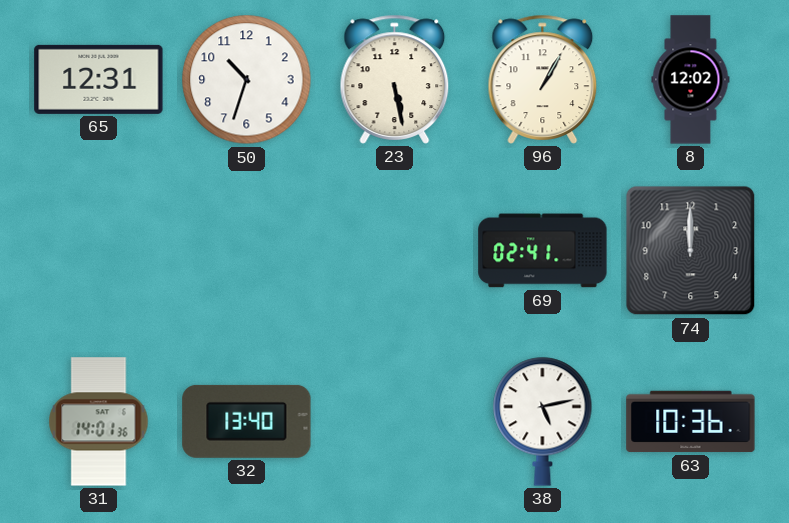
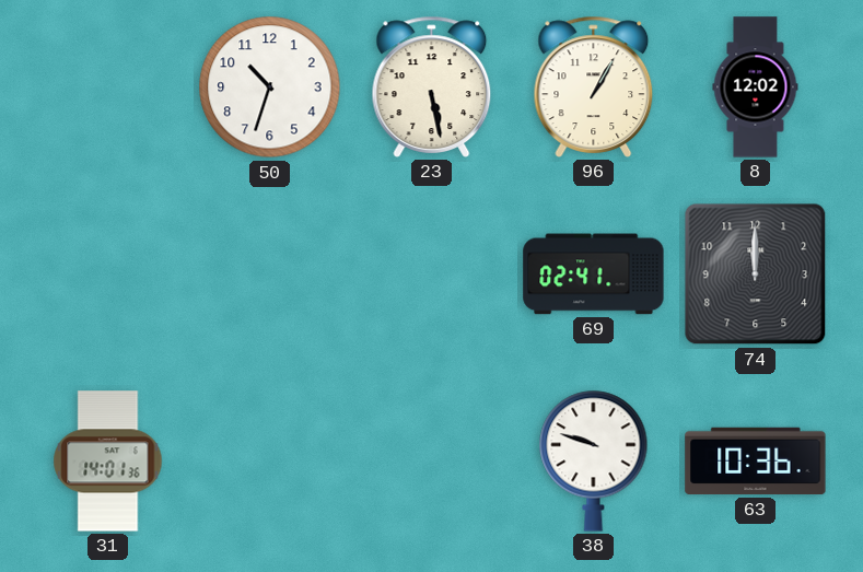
65: 12:31 -> none (99, 79)
32: 13:40 -> none (247, 421)
38: 5:13 -> 9:48 (594, 460)
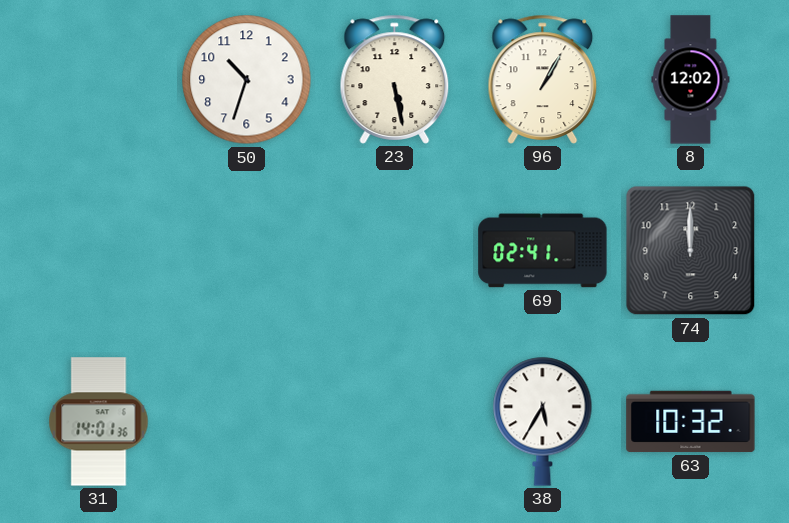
38: 9:48 -> 5:35 (543, 421)
63: 10:36 -> 10:32 (691, 422)
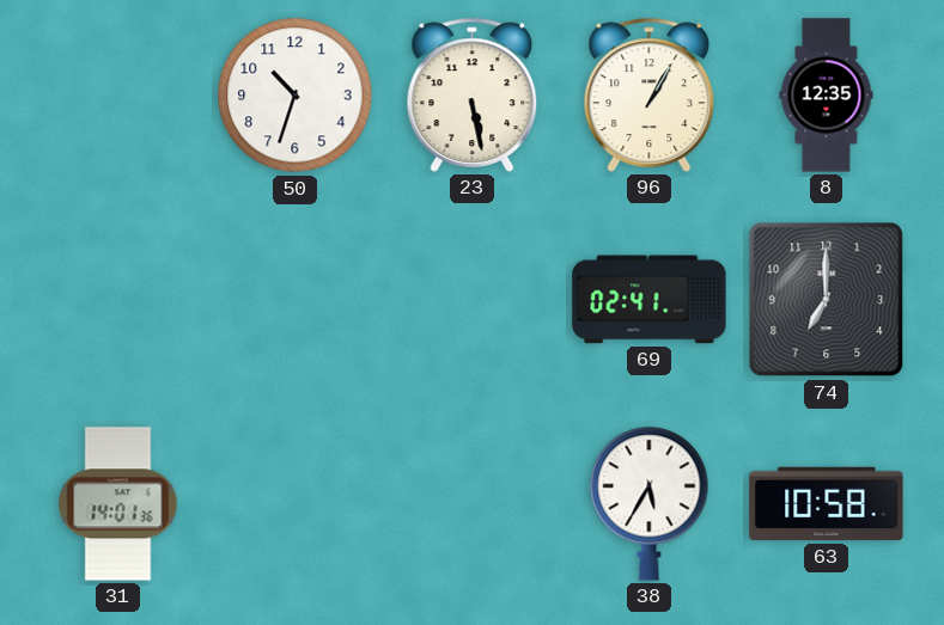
8: 12:02 -> 12:35 (827, 96)
74: 12:00 -> 7:00 (827, 300)
63: 10:32 -> 10:58 (827, 504)
